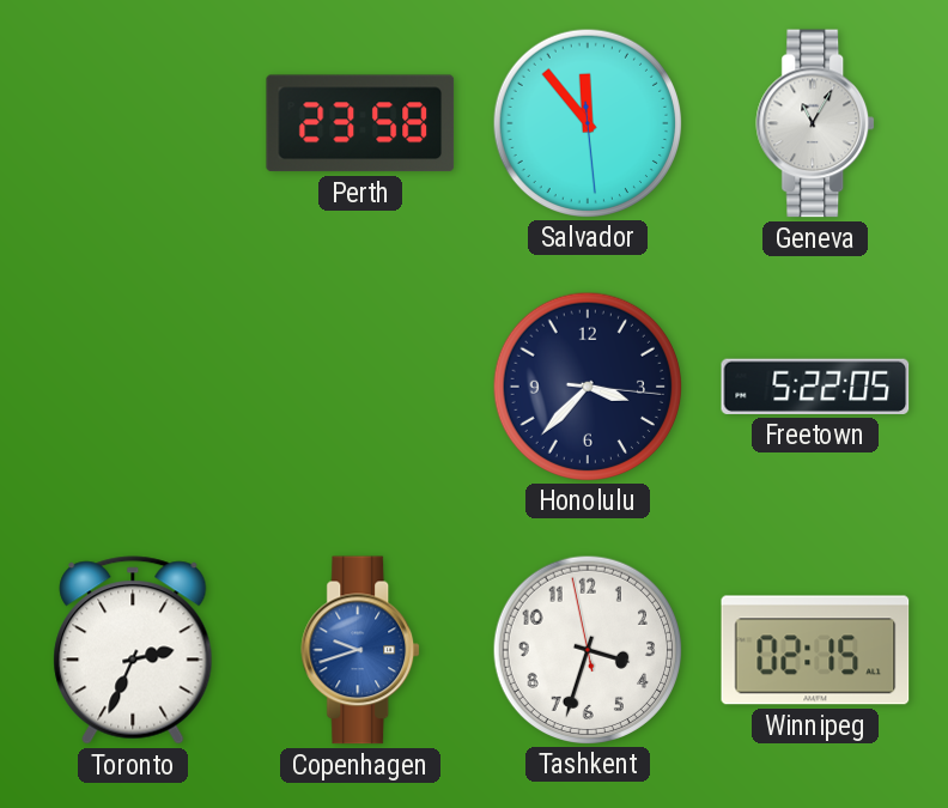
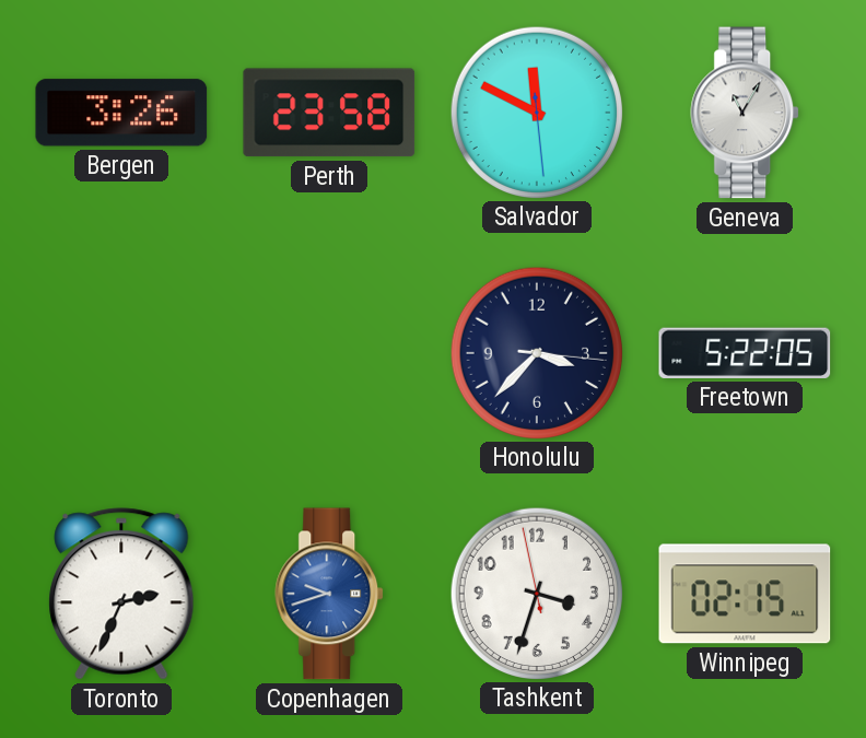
Bergen: none -> 3:26 (121, 113)
Salvador: 11:53 -> 11:49 (536, 112)
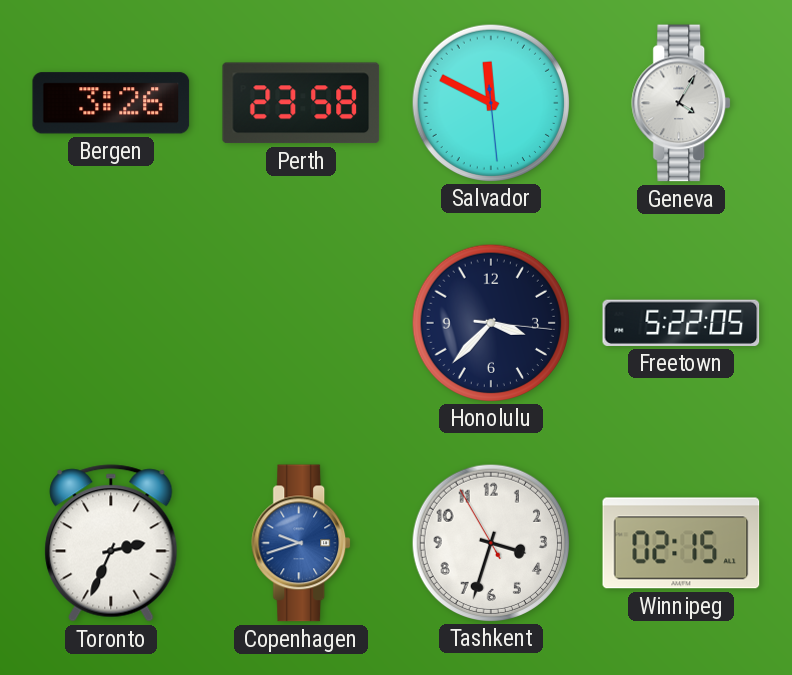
Geneva: 11:05 -> 4:05 (682, 103)
Tashkent: 3:32:58 -> 3:32:55 (490, 542)
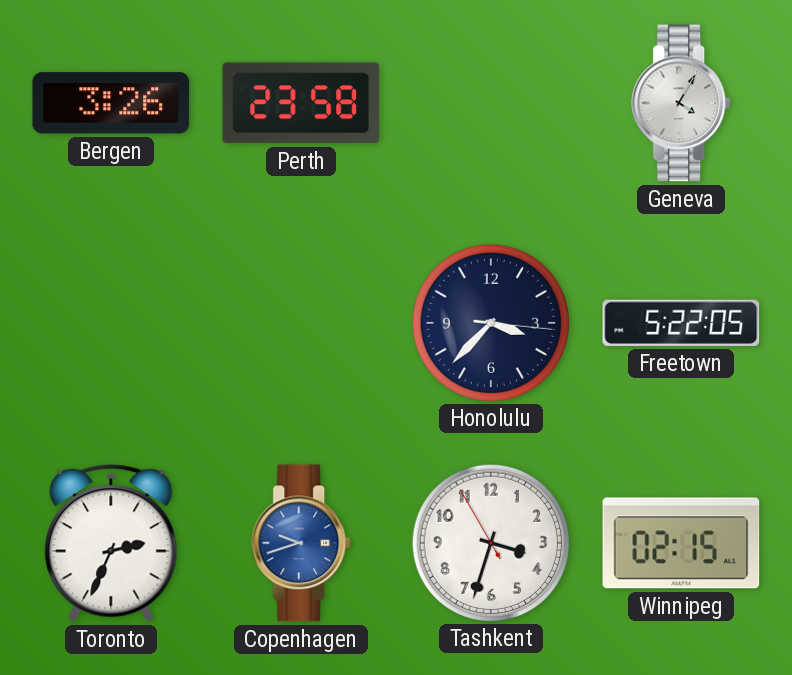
Salvador: 11:49 -> none (490, 102)
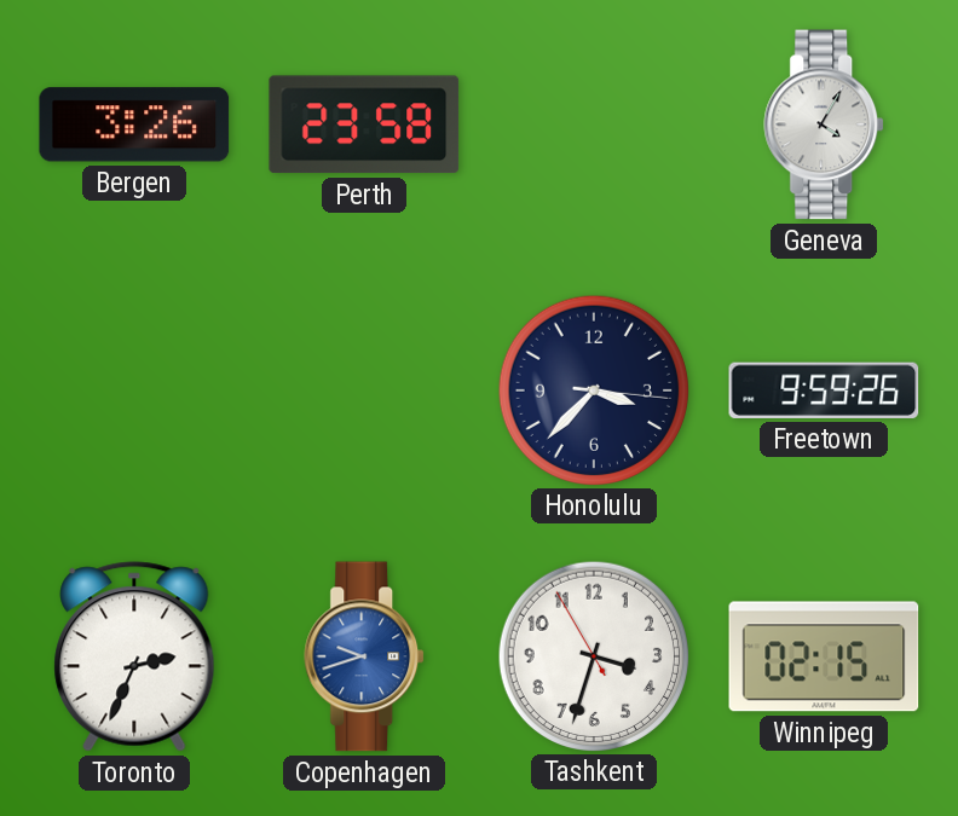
Freetown: 5:22 -> 9:59 (824, 390)
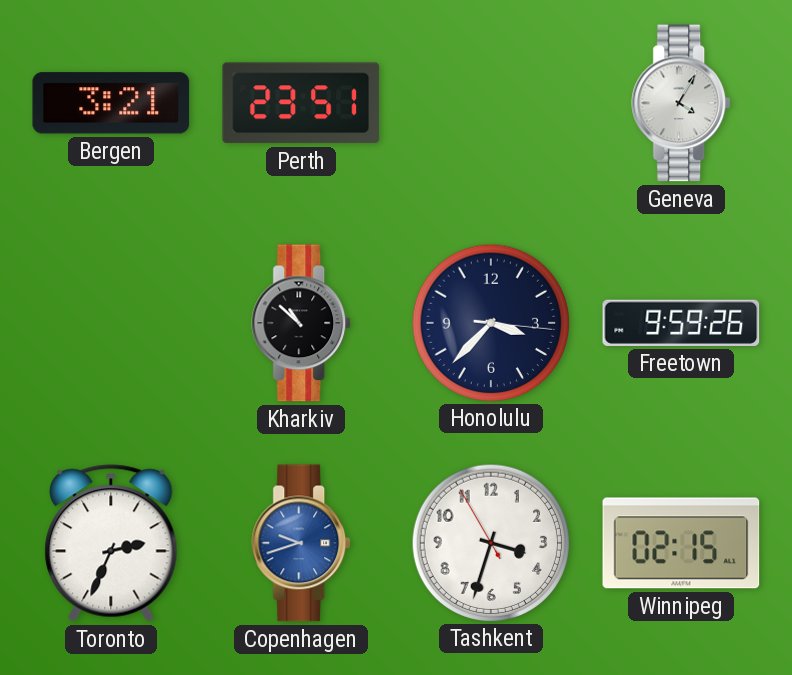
Bergen: 3:26 -> 3:21 (111, 103)
Perth: 23:58 -> 23:51 (301, 103)
Kharkiv: none -> 10:52 (302, 323)
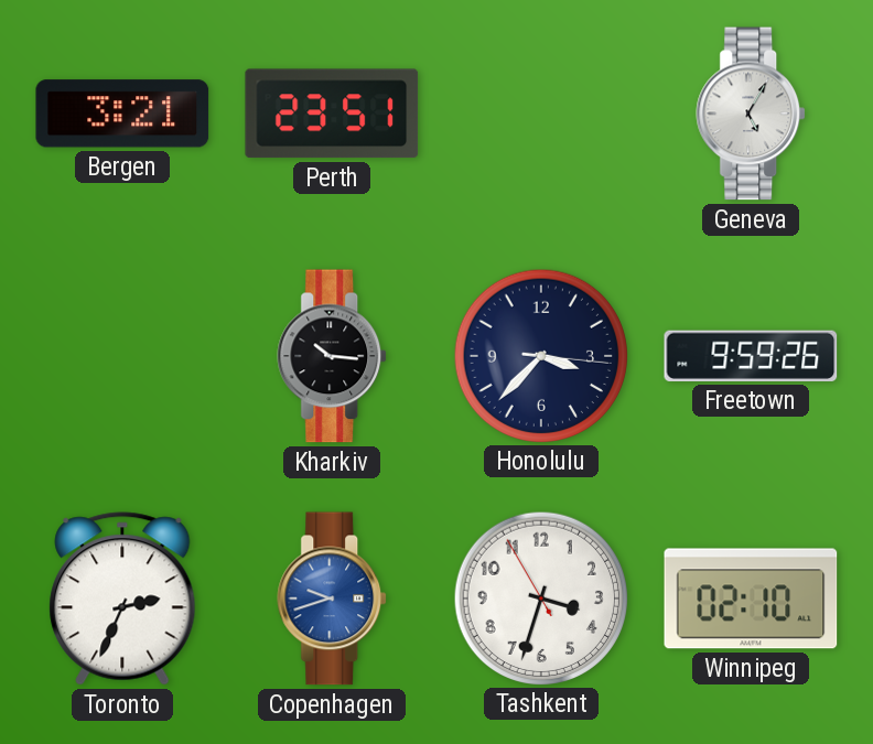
Geneva: 4:05 -> 5:05 (752, 114)
Kharkiv: 10:52 -> 10:16 (333, 356)
Winnipeg: 02:15 -> 02:10 (751, 599)
